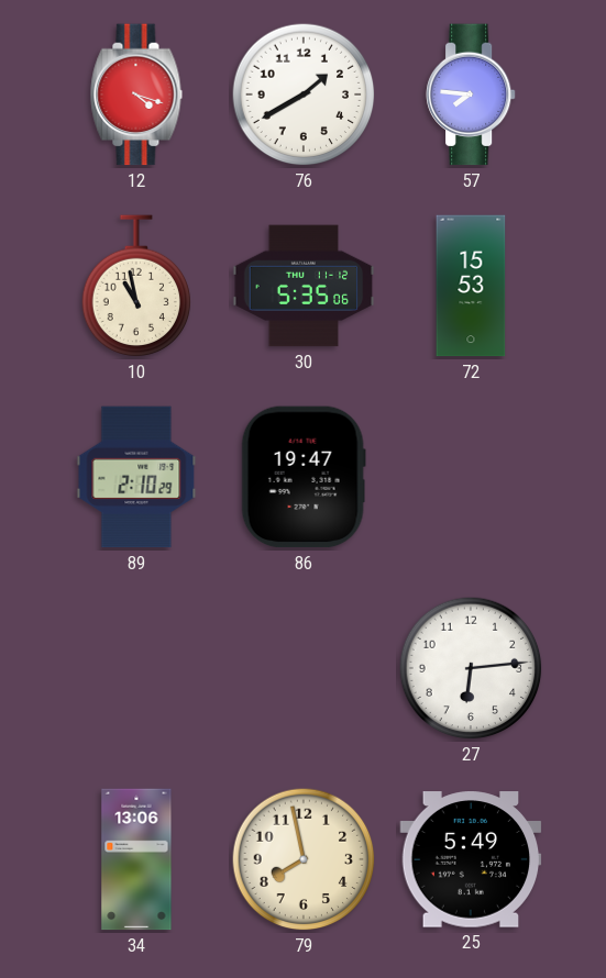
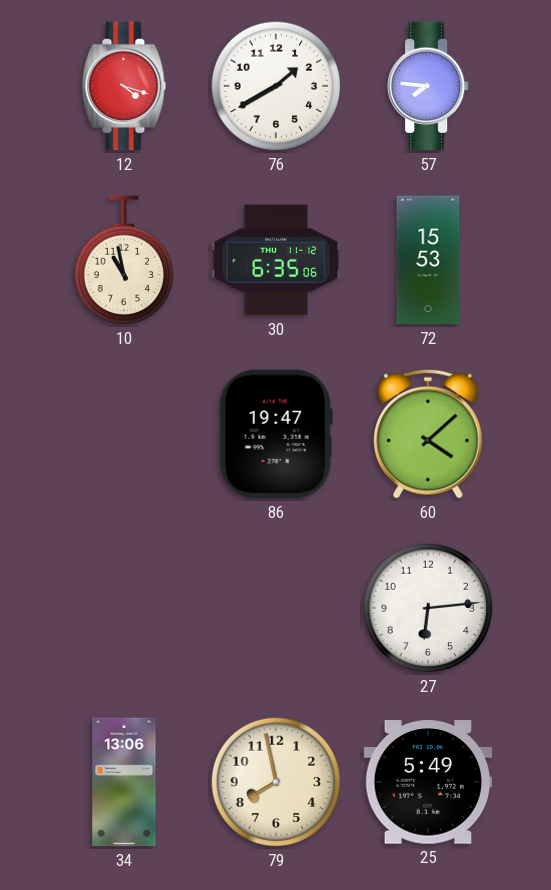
30: 5:35 -> 6:35 (276, 260)
89: 2:10 -> none (136, 477)
60: none -> 4:08 (429, 434)
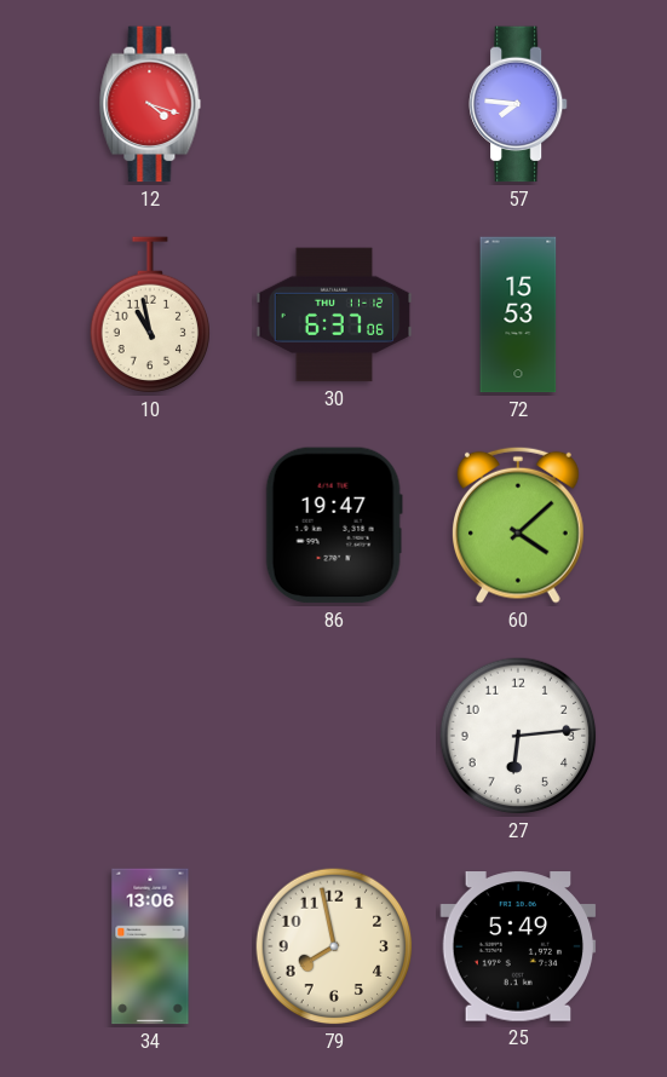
76: 1:40 -> none (276, 86)
30: 6:35 -> 6:37 (334, 315)
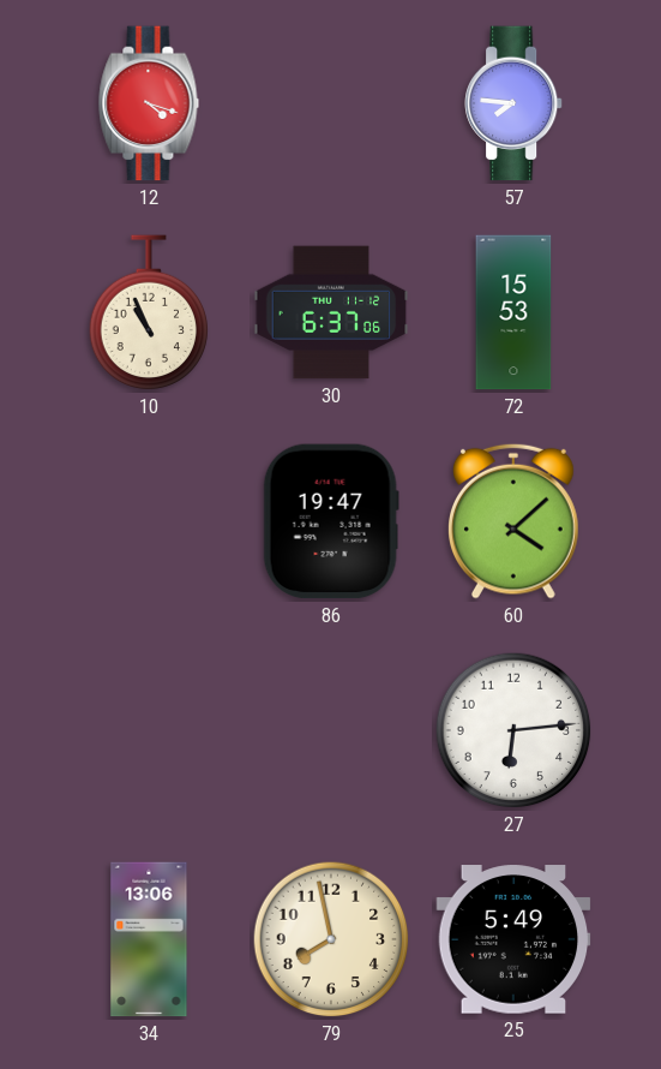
10: 10:58 -> 10:56 (149, 313)
